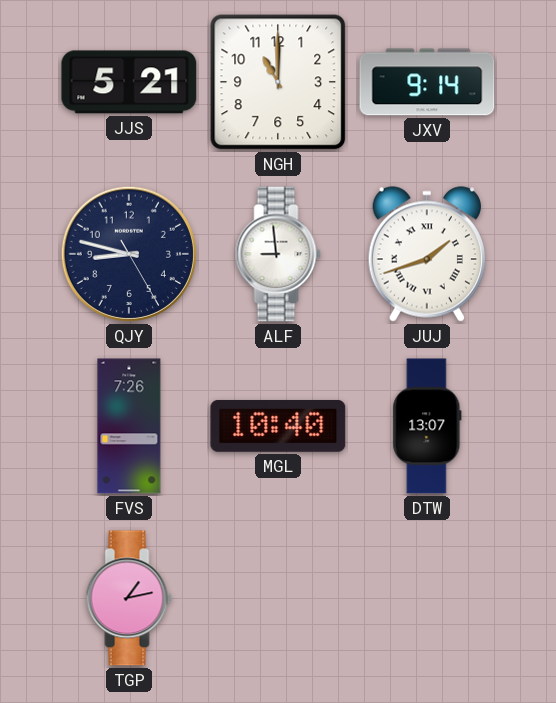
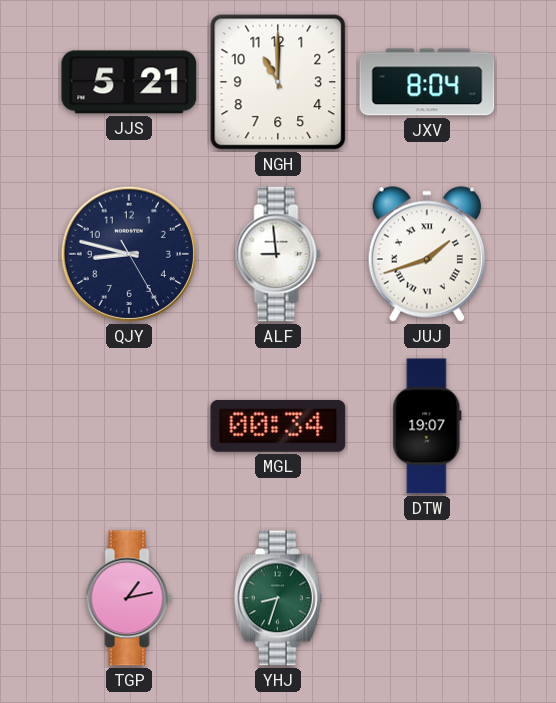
JXV: 9:14 -> 8:04 (427, 82)
FVS: 7:26 -> none (129, 426)
MGL: 10:40 -> 00:34 (278, 426)
DTW: 13:07 -> 19:07 (427, 426)
YHJ: none -> 8:33 (278, 598)
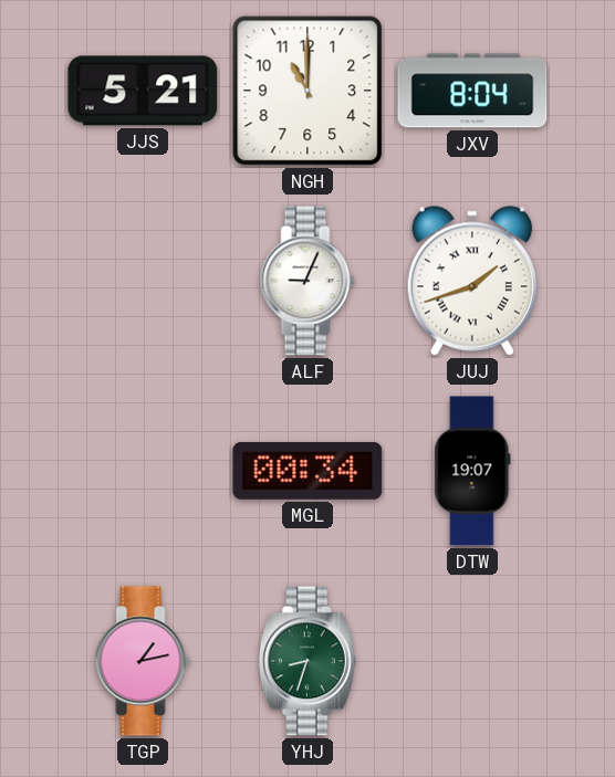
QJY: 8:47 -> none (129, 254)
ALF: 8:59 -> 9:04 (307, 281)
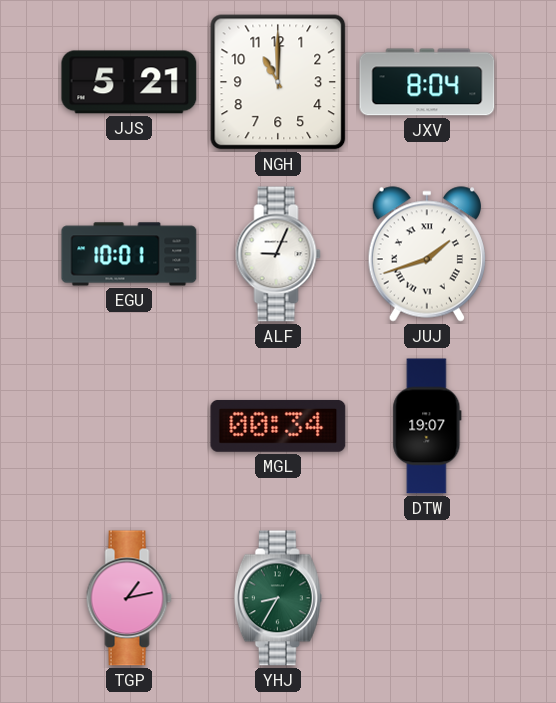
EGU: none -> 10:01 (129, 254)
YHJ: 8:33 -> 8:35 (278, 598)
